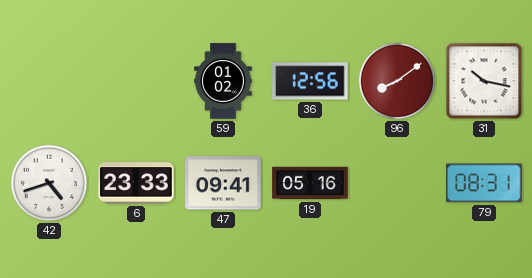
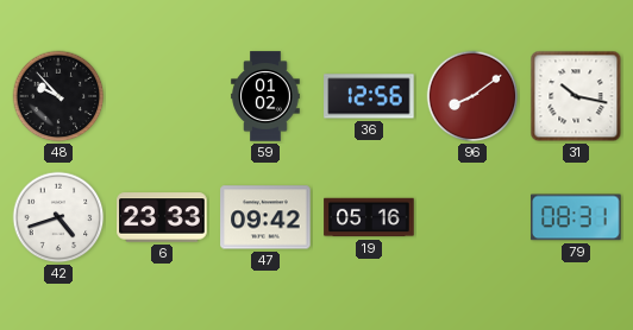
48: none -> 9:53 (58, 96)
47: 09:41 -> 09:42 (265, 217)
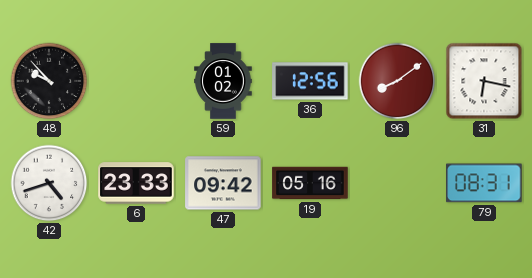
31: 10:17 -> 6:17 (484, 81)
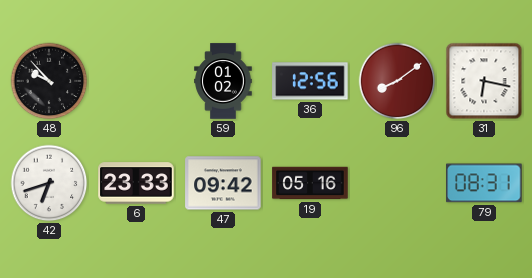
42: 4:42 -> 6:42 (49, 183)
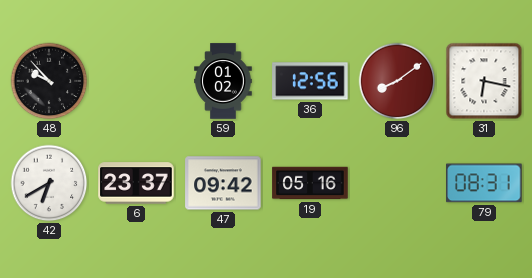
42: 6:42 -> 6:40 (49, 183)
6: 23:33 -> 23:37 (136, 183)
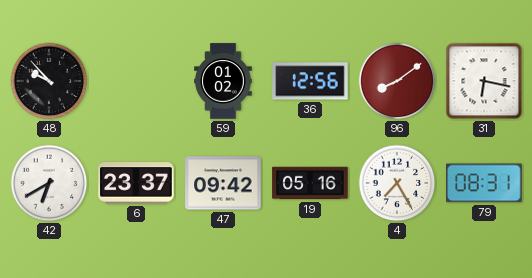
4: none -> 7:25 (397, 183)
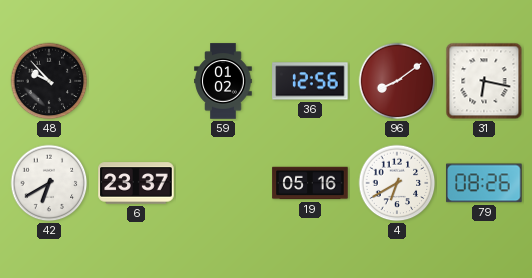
47: 09:42 -> none (223, 183)
4: 7:25 -> 6:40 (397, 183)
79: 08:31 -> 08:26 (484, 183)
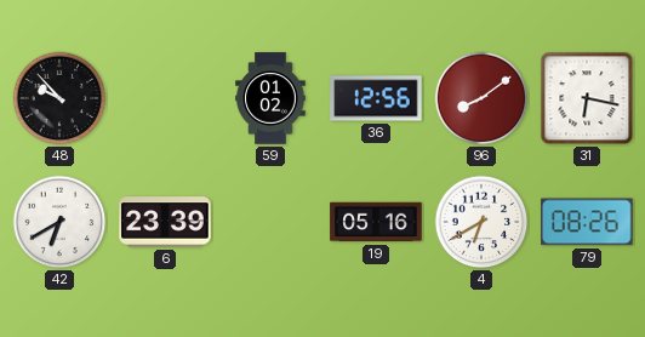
6: 23:37 -> 23:39 (165, 222)
